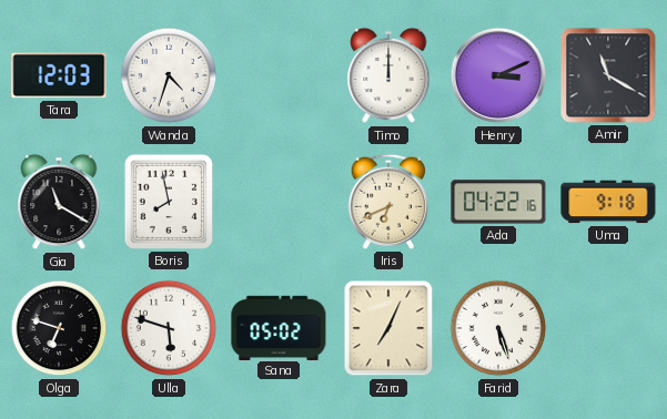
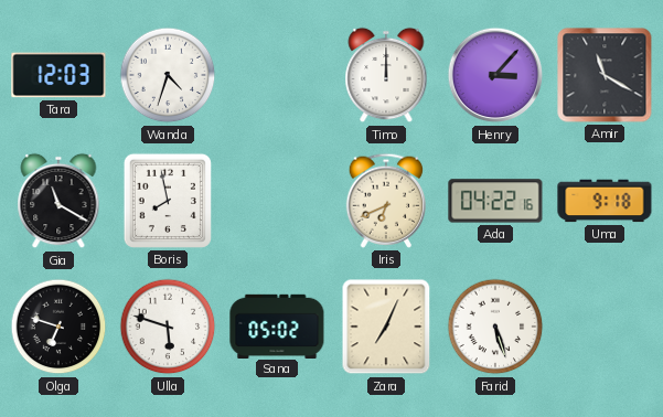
Henry: 3:11 -> 3:07 (495, 75)
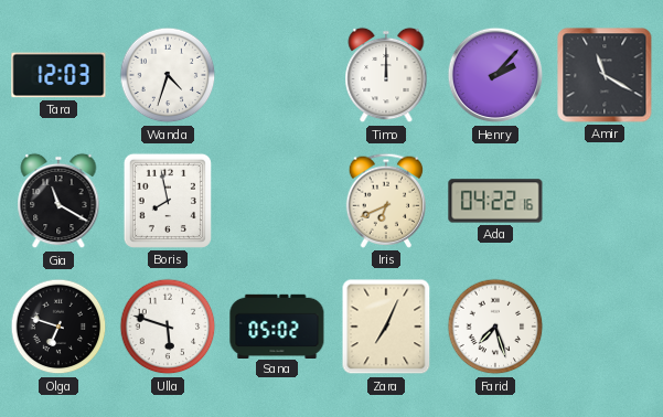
Henry: 3:07 -> 2:07 (495, 75)
Uma: 9:18 -> none (605, 201)
Farid: 5:27 -> 7:27 (495, 327)
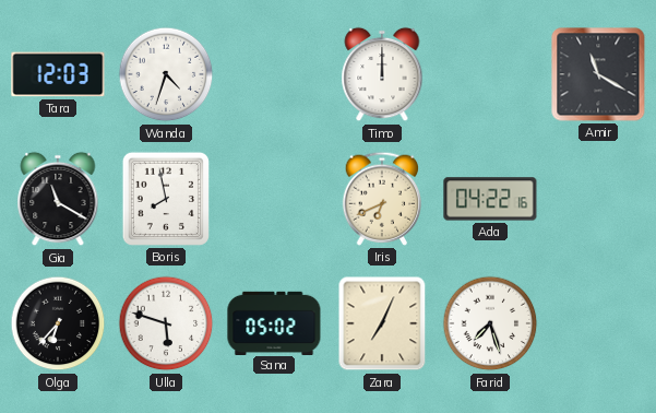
Henry: 2:07 -> none (495, 75)
Olga: 6:48 -> 6:37 (58, 323)
